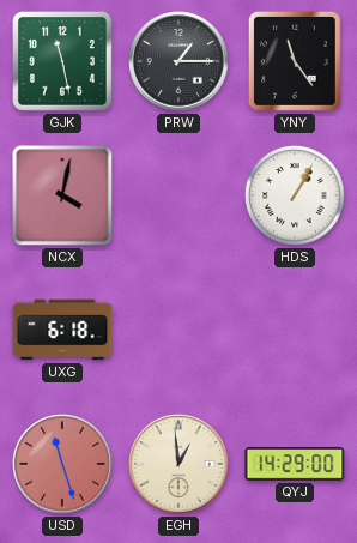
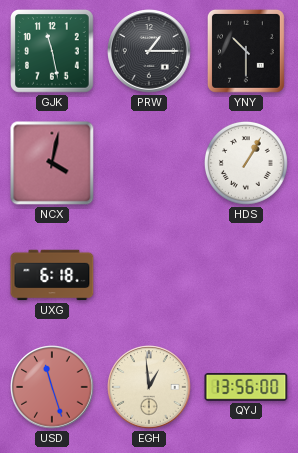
YNY: 11:24 -> 10:30 (246, 51)
QYJ: 14:29 -> 13:56 (246, 388)
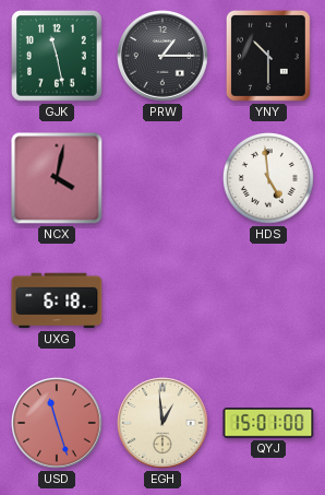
HDS: 1:05 -> 4:59 (268, 178)
QYJ: 13:56 -> 15:01 (268, 424)
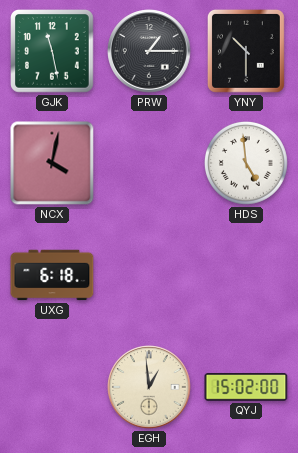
USD: 11:27 -> none (57, 423)
QYJ: 15:01 -> 15:02 (246, 388)
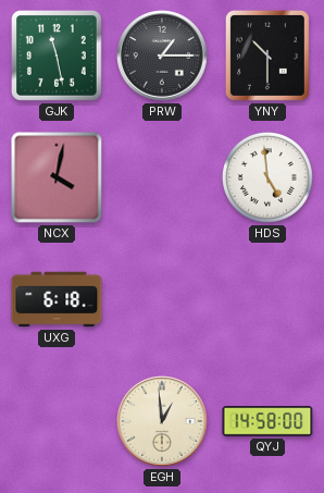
QYJ: 15:02 -> 14:58 (267, 422)
